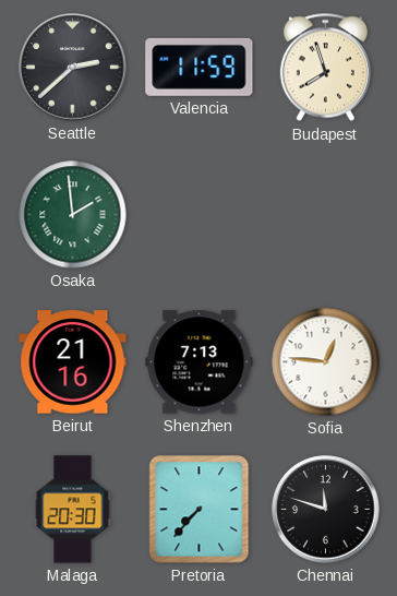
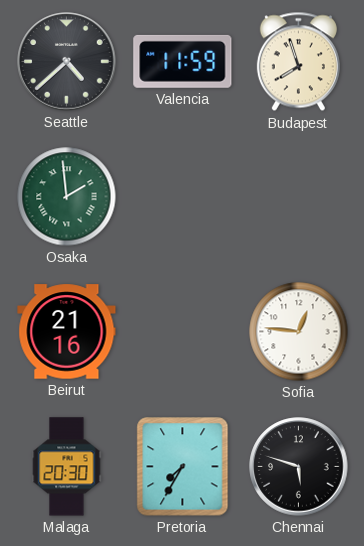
Seattle: 2:38 -> 4:38 (67, 62)
Shenzhen: 7:13 -> none (200, 362)
Pretoria: 7:37 -> 7:35 (183, 467)
Chennai: 11:48 -> 5:48 (299, 467)
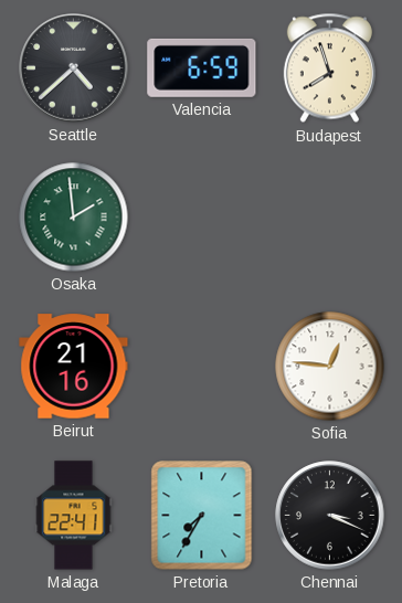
Valencia: 11:59 -> 6:59 (202, 67)
Malaga: 20:30 -> 22:41 (74, 516)
Chennai: 5:48 -> 3:19 (330, 516)
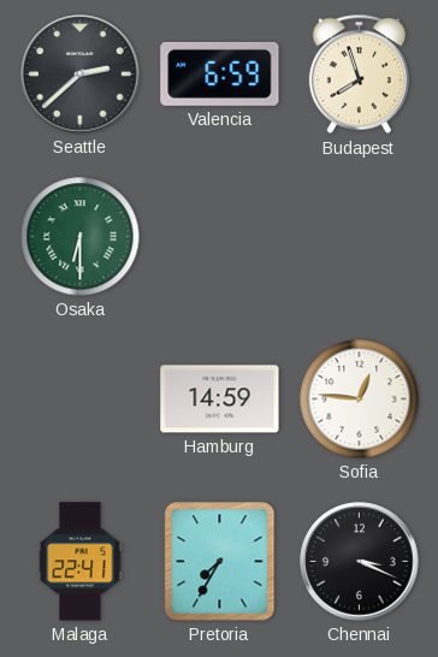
Seattle: 4:38 -> 2:38 (81, 75)
Osaka: 1:59 -> 6:30 (81, 237)
Beirut: 21:16 -> none (74, 367)
Hamburg: none -> 14:59 (220, 399)
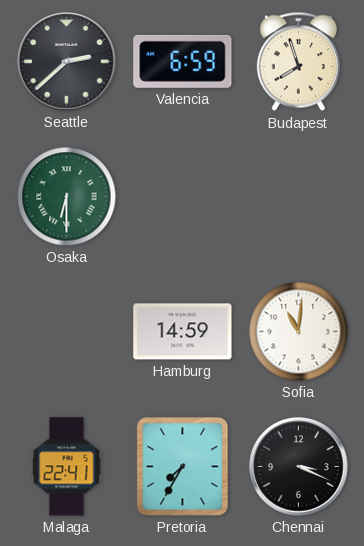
Sofia: 12:46 -> 11:01 (299, 332)
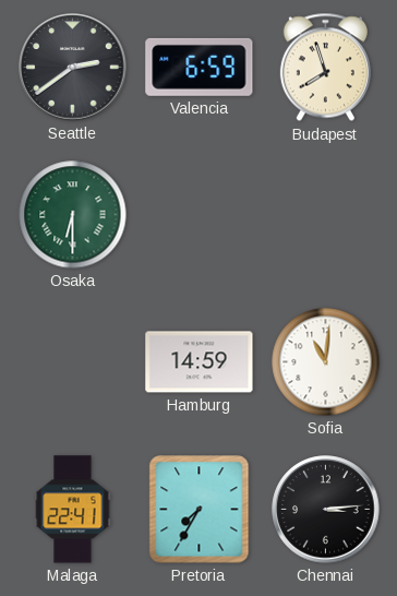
Seattle: 2:38 -> 2:39 (73, 68)
Chennai: 3:19 -> 3:14 (326, 510)
